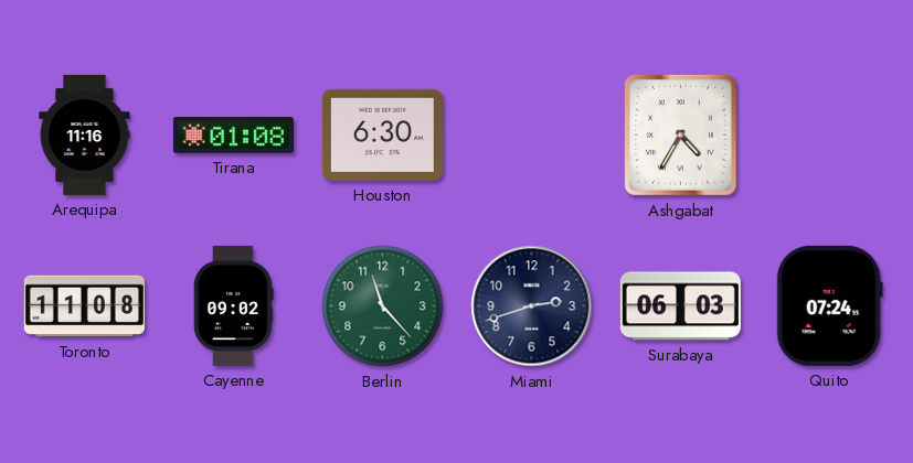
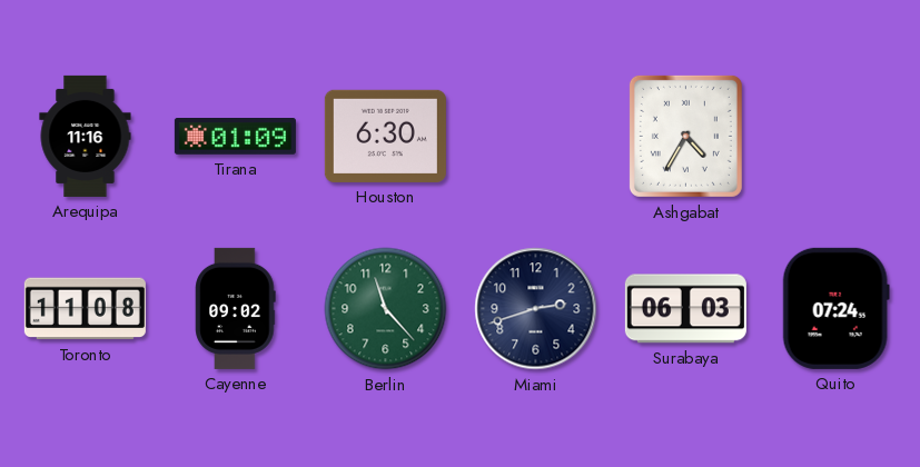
Tirana: 01:08 -> 01:09 (235, 137)
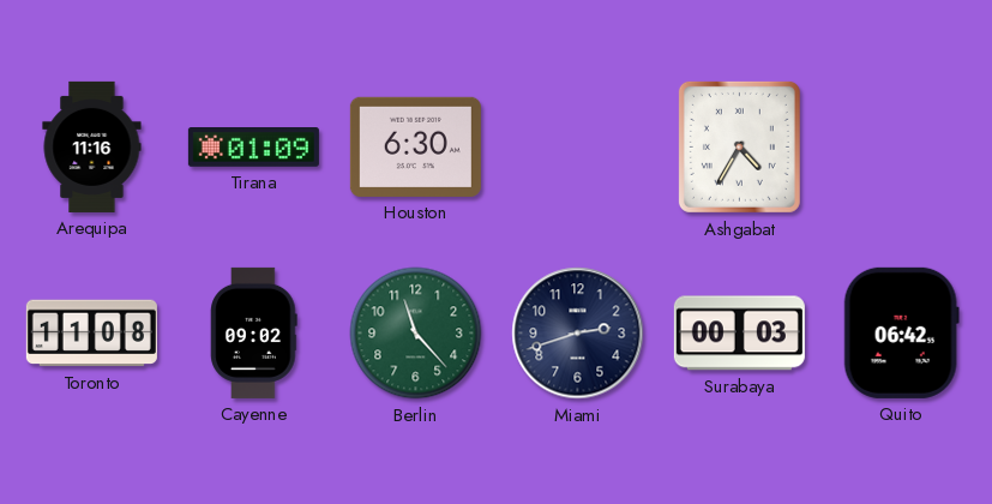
Surabaya: 06:03 -> 00:03 (739, 334)
Quito: 07:24 -> 06:42 (901, 332)
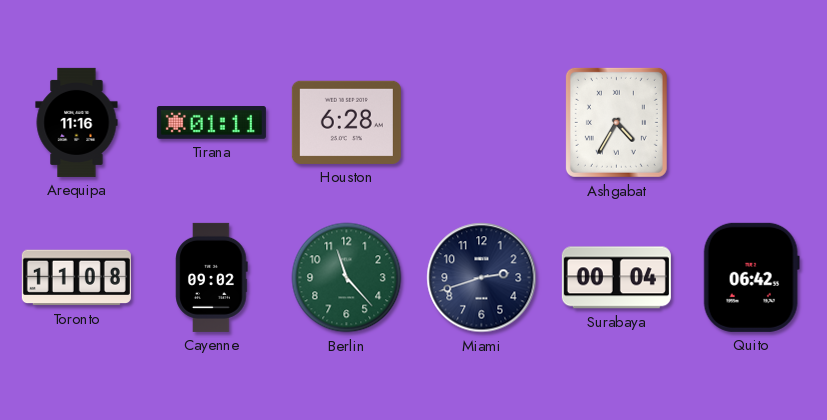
Tirana: 01:09 -> 01:11 (211, 123)
Houston: 6:30 -> 6:28 (346, 122)
Surabaya: 00:03 -> 00:04 (616, 278)
